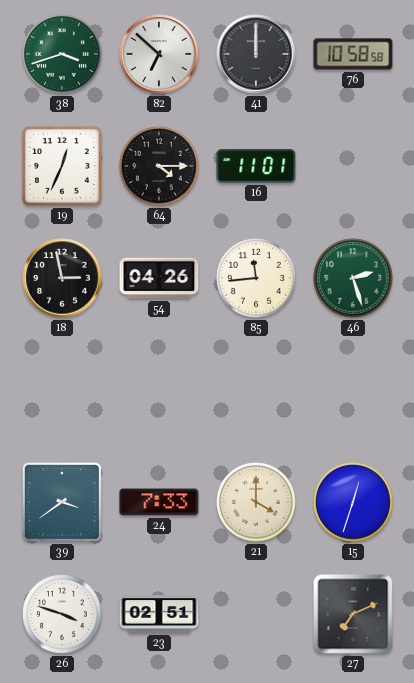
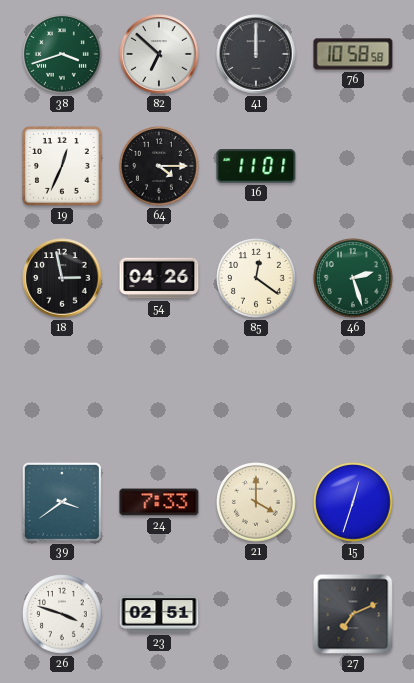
85: 11:44 -> 12:21 (256, 278)
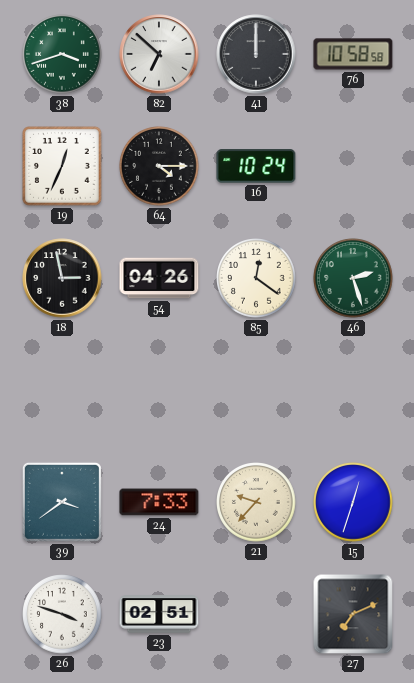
16: 11:01 -> 10:24 (256, 166)
21: 4:00 -> 9:37 (256, 502)
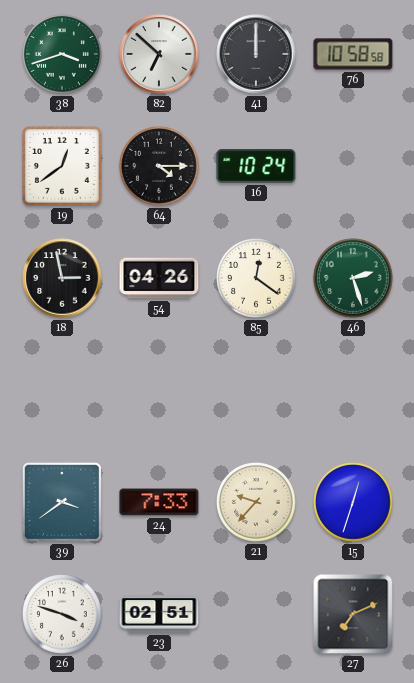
19: 12:34 -> 12:39 (63, 167)
